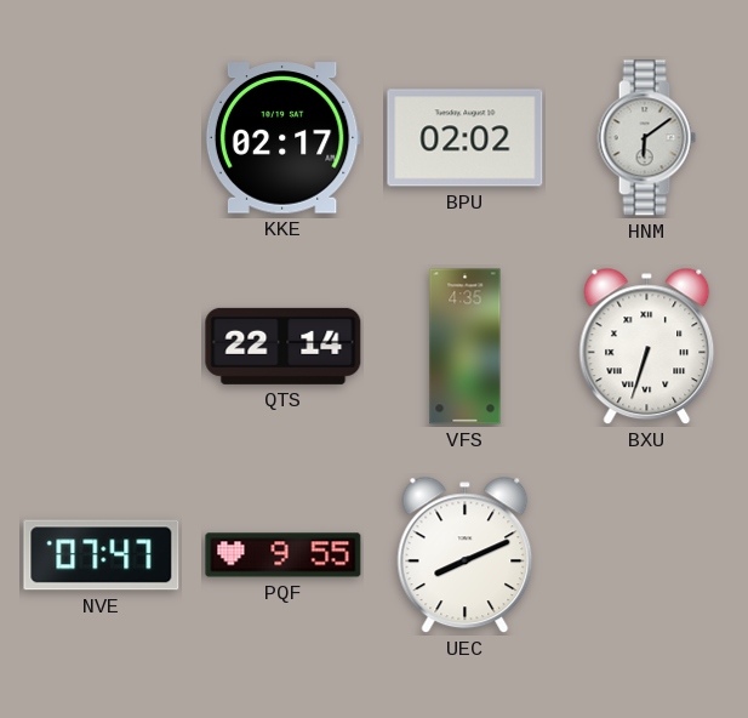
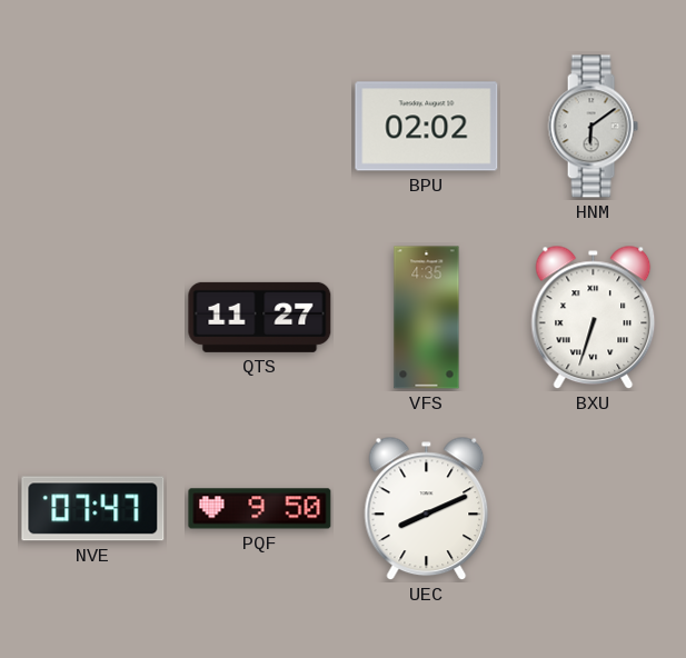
KKE: 02:17 -> none (282, 138)
QTS: 22:14 -> 11:27 (260, 317)
PQF: 9:55 -> 9:50 (260, 509)
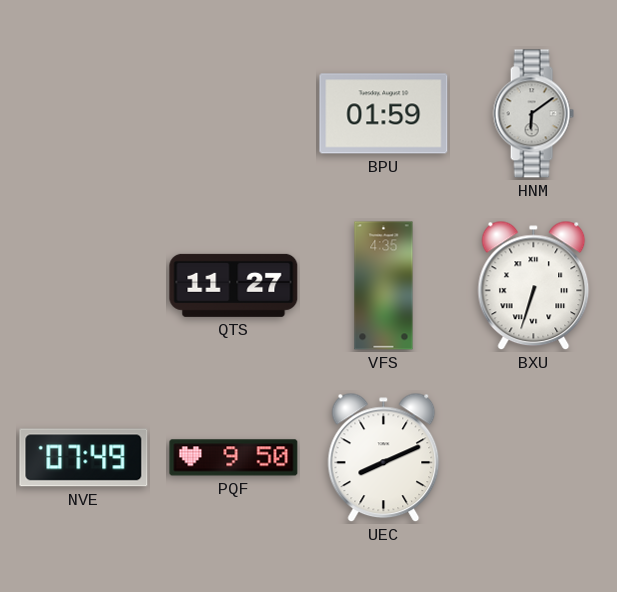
BPU: 02:02 -> 01:59 (384, 114)
NVE: 07:47 -> 07:49 (84, 458)
